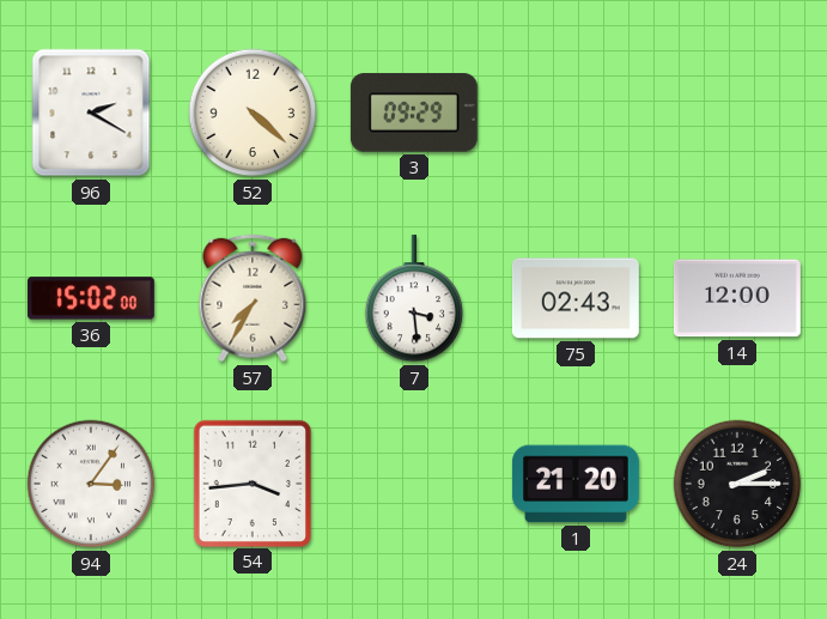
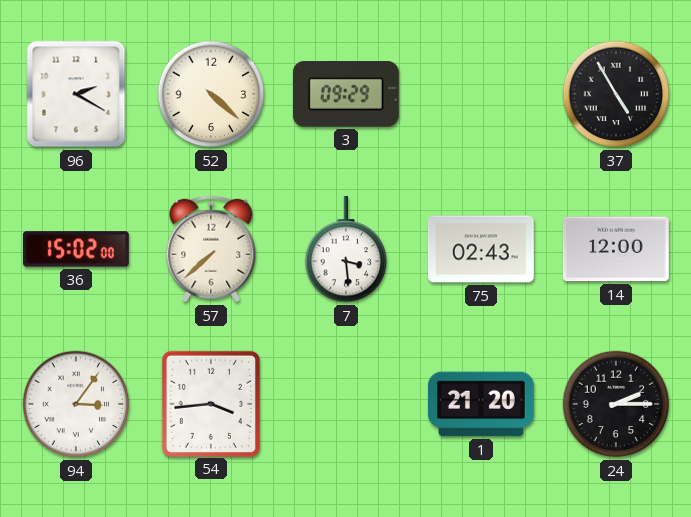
37: none -> 4:55 (616, 94)
57: 7:35 -> 7:38 (211, 249)
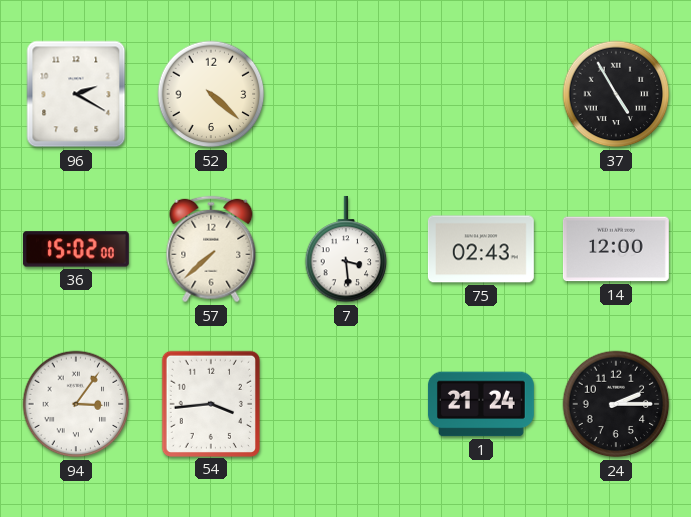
3: 09:29 -> none (346, 94)
1: 21:20 -> 21:24 (481, 404)
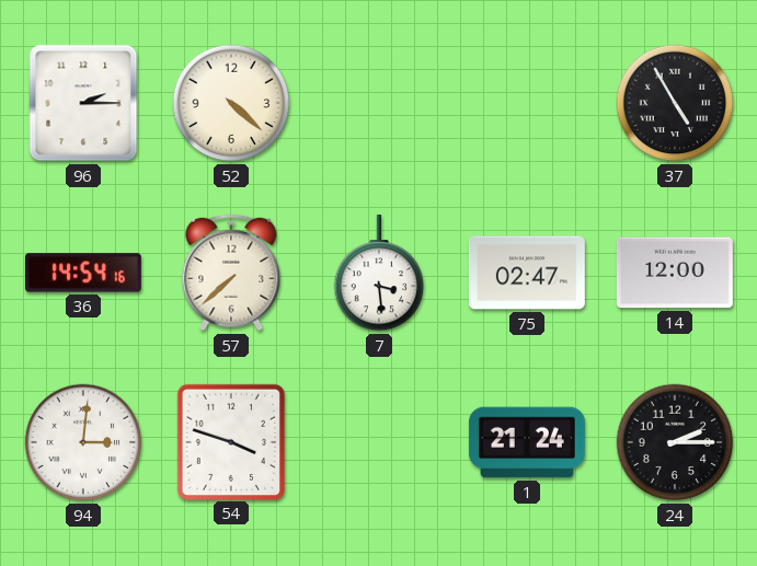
96: 2:20 -> 2:15 (83, 103)
36: 15:02 -> 14:54 (83, 273)
75: 02:43 -> 02:47 (527, 273)
94: 3:06 -> 3:01 (83, 442)
54: 3:44 -> 3:48 (231, 441)
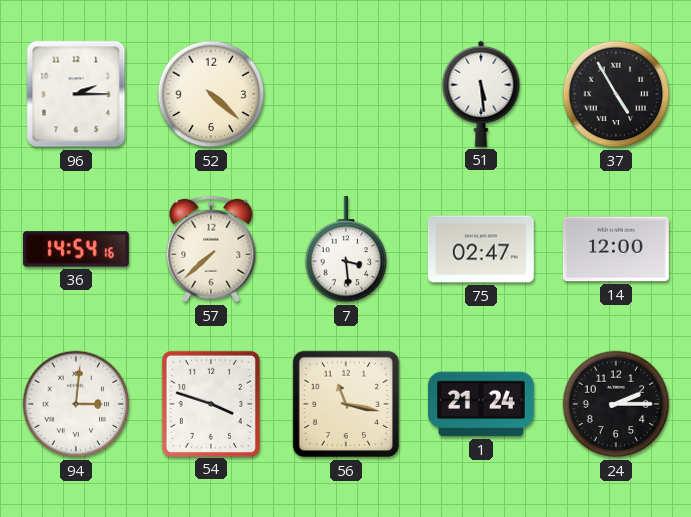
51: none -> 5:29 (481, 94)
56: none -> 11:17 (346, 404)
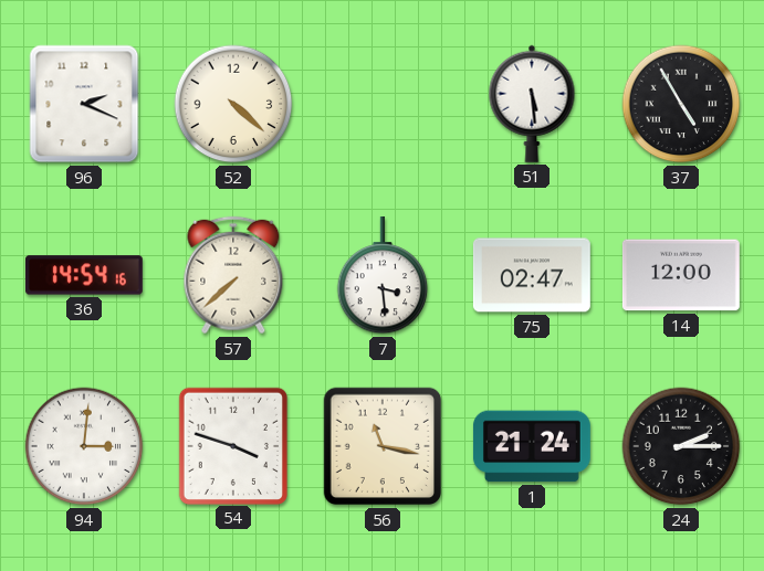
96: 2:15 -> 2:19 (84, 104)
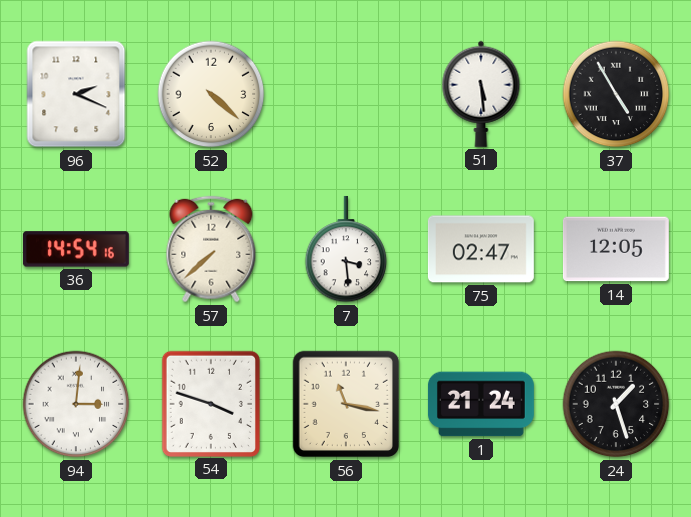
14: 12:00 -> 12:05 (616, 249)
24: 2:15 -> 1:27 (616, 404)
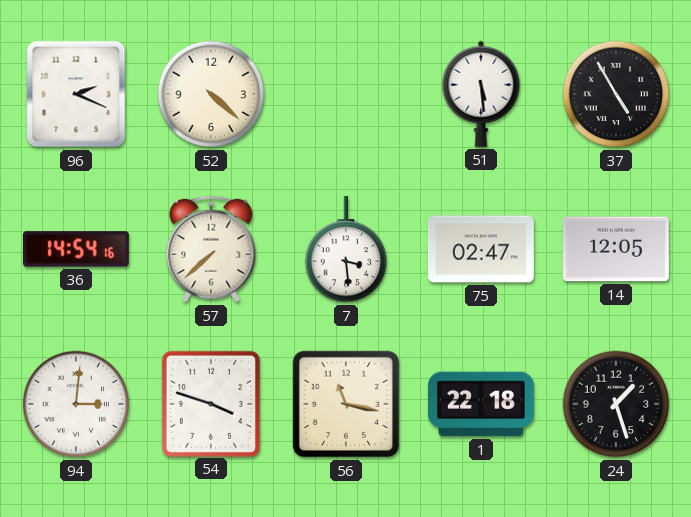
1: 21:24 -> 22:18 (481, 404)
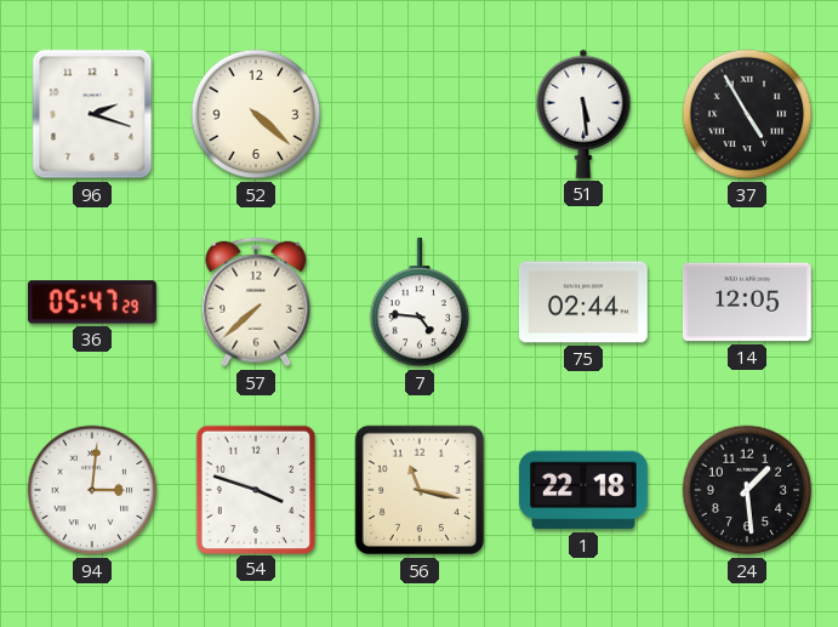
96: 2:19 -> 2:18 (92, 114)
36: 14:54 -> 05:47 (92, 302)
7: 3:29 -> 4:46 (420, 302)
75: 02:47 -> 02:44 (583, 302)
24: 1:27 -> 1:29 (747, 490)
